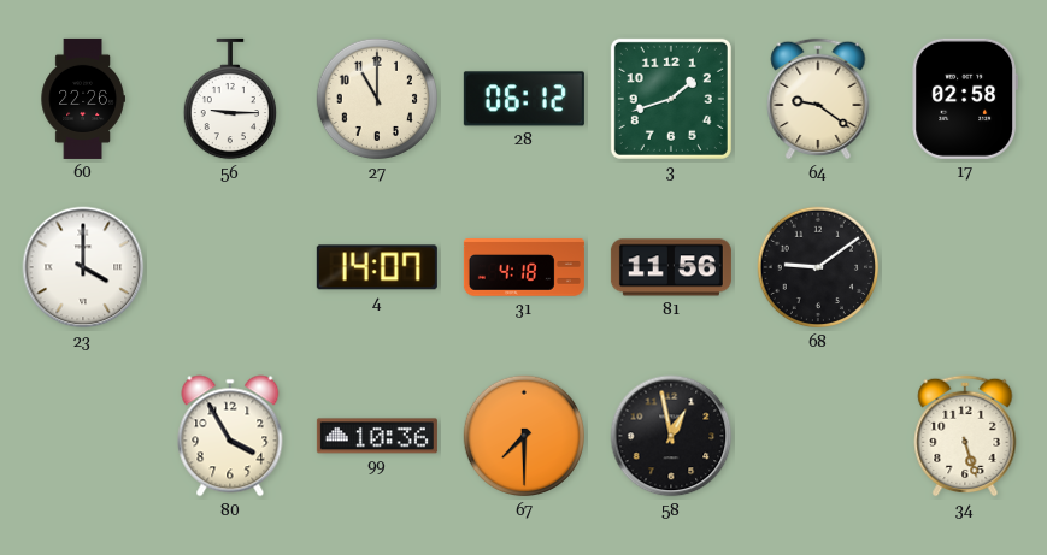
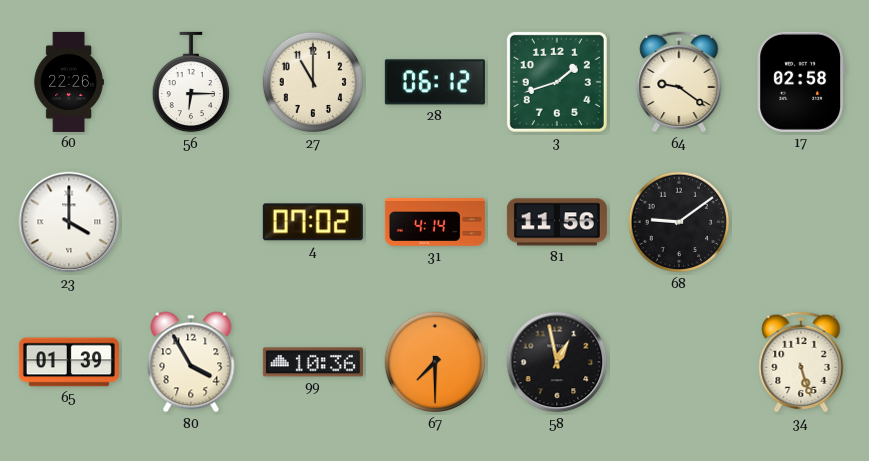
56: 9:15 -> 6:15 (190, 82)
4: 14:07 -> 07:02 (313, 222)
31: 4:18 -> 4:14 (435, 222)
65: none -> 01:39 (69, 362)
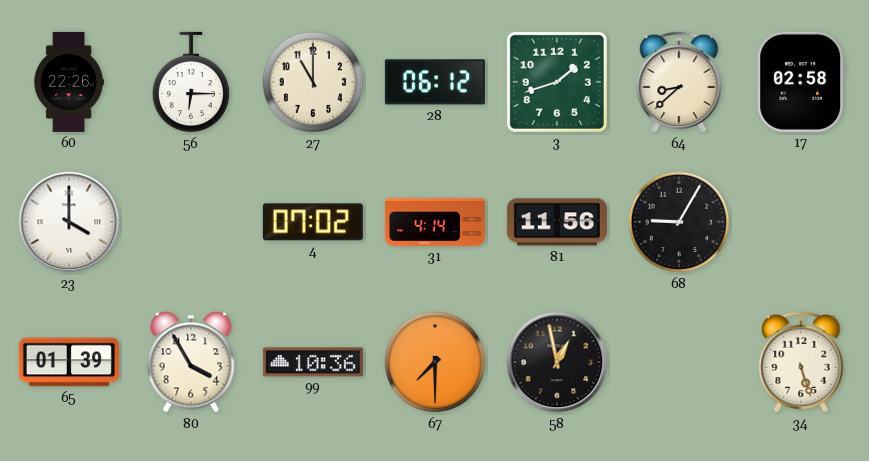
64: 9:21 -> 8:38 (679, 82)
68: 9:09 -> 9:05 (679, 222)
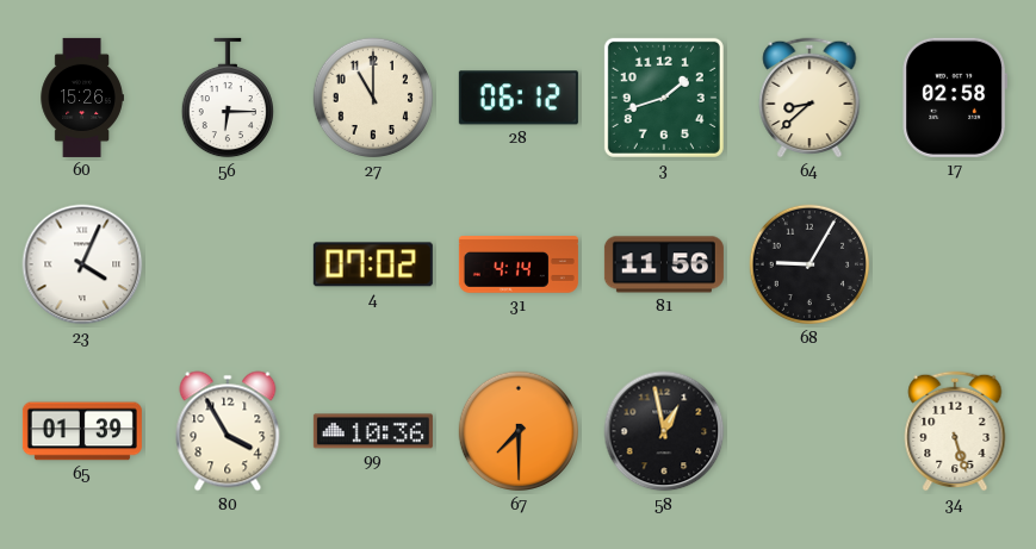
60: 22:26 -> 15:26 (82, 98)
23: 4:00 -> 4:04 (82, 264)
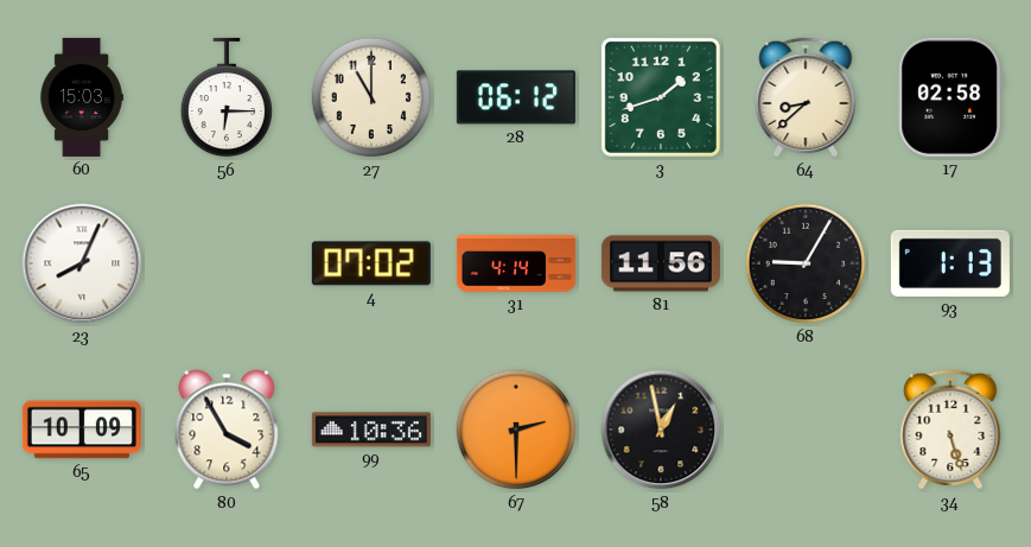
60: 15:26 -> 15:03 (82, 97)
23: 4:04 -> 8:04 (82, 263)
93: none -> 1:13 (950, 263)
65: 01:39 -> 10:09 (82, 430)
67: 7:30 -> 2:30 (516, 430)
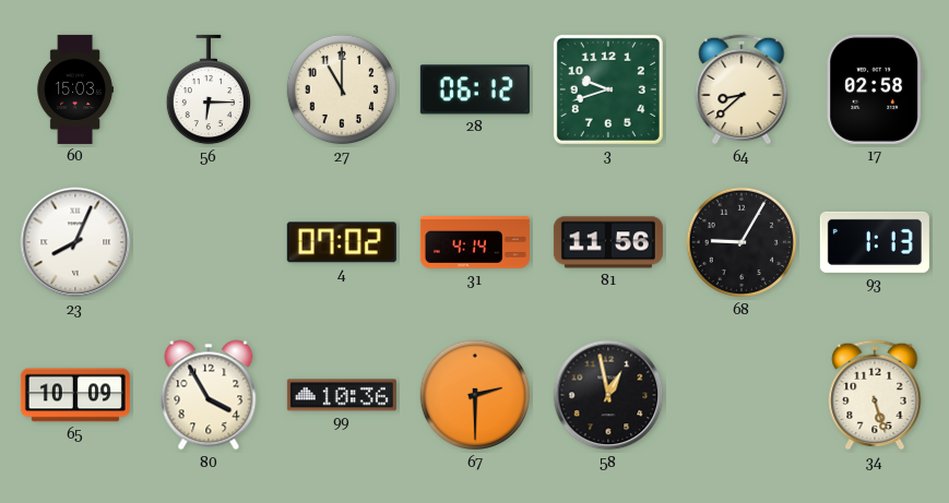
3: 1:42 -> 9:42 (608, 89)
